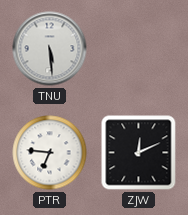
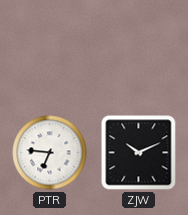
TNU: 5:29 -> none (50, 49)
ZJW: 12:11 -> 10:11 (139, 153)
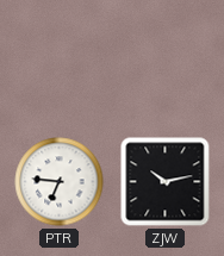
ZJW: 10:11 -> 10:13 (166, 182)
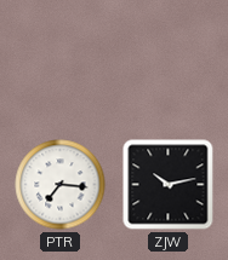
PTR: 6:46 -> 7:16 (61, 185)
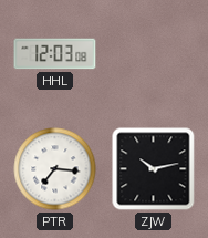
HHL: none -> 12:03 (55, 54)
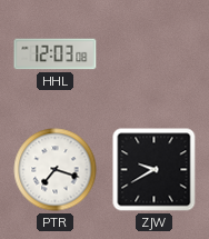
PTR: 7:16 -> 7:18 (56, 170)
ZJW: 10:13 -> 9:40 (155, 170)
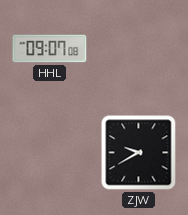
HHL: 12:03 -> 09:07 (50, 49)
PTR: 7:18 -> none (56, 170)
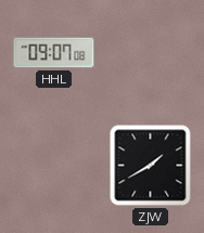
ZJW: 9:40 -> 1:40 (151, 166)
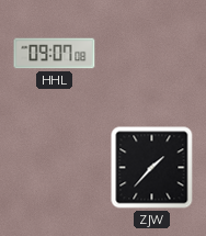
ZJW: 1:40 -> 1:37 (152, 168)
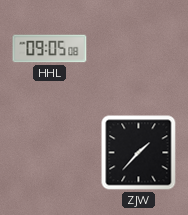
HHL: 09:07 -> 09:05 (50, 49)
